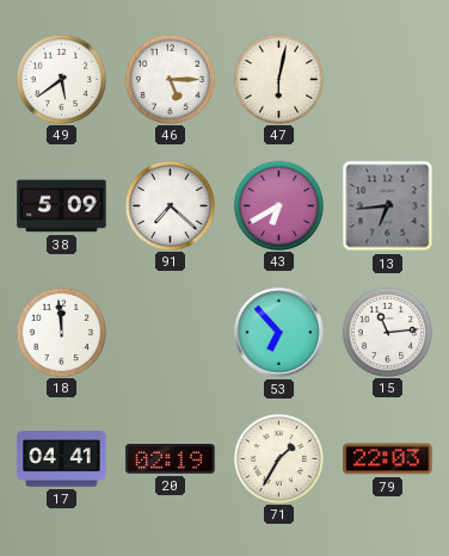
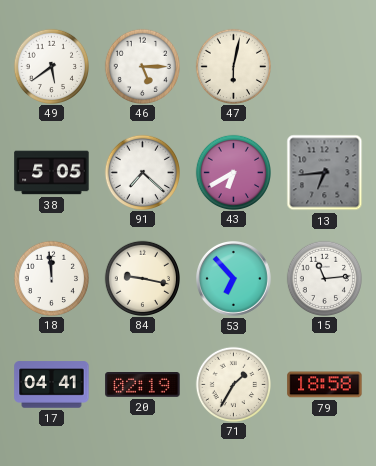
38: 5:09 -> 5:05 (52, 173)
84: none -> 9:17 (142, 278)
79: 22:03 -> 18:58 (325, 385)
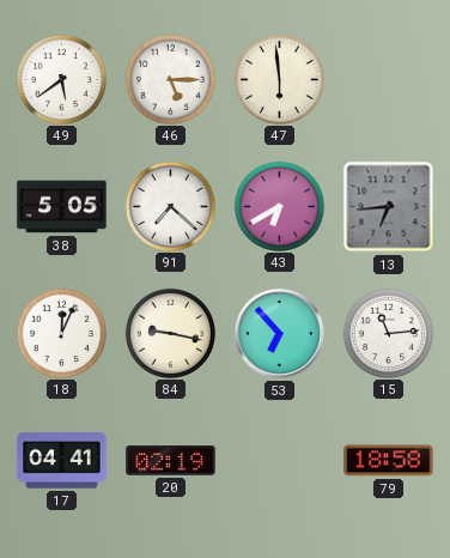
47: 6:02 -> 5:59 (279, 79)
18: 11:59 -> 12:04 (61, 333)
71: 1:35 -> none (233, 384)
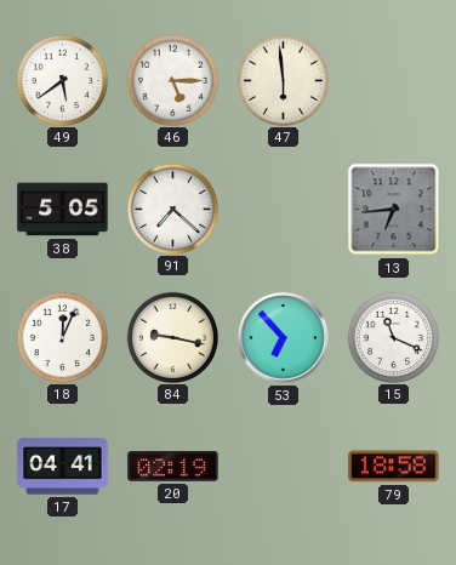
43: 6:40 -> none (279, 206)
15: 11:14 -> 11:19 (393, 337)
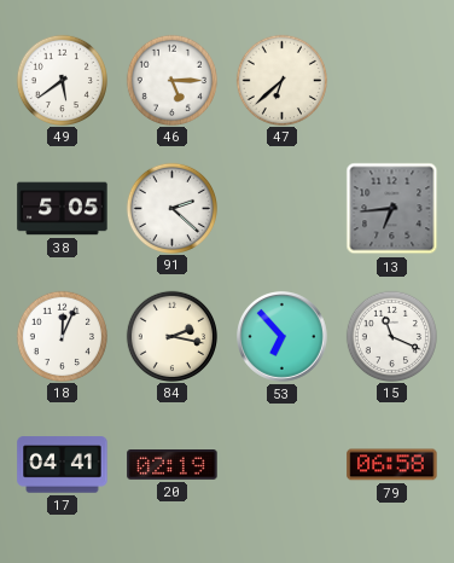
47: 5:59 -> 6:38 (281, 80)
91: 7:22 -> 2:22 (171, 208)
84: 9:17 -> 2:17 (171, 336)
79: 18:58 -> 06:58 (392, 465)
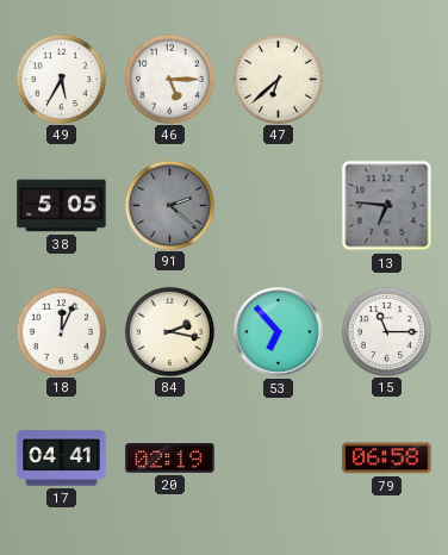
49: 5:39 -> 5:35 (61, 79)
91 dial: white -> grey (169, 205)
13: 6:44 -> 6:46 (387, 206)
15: 11:19 -> 11:15 (386, 331)
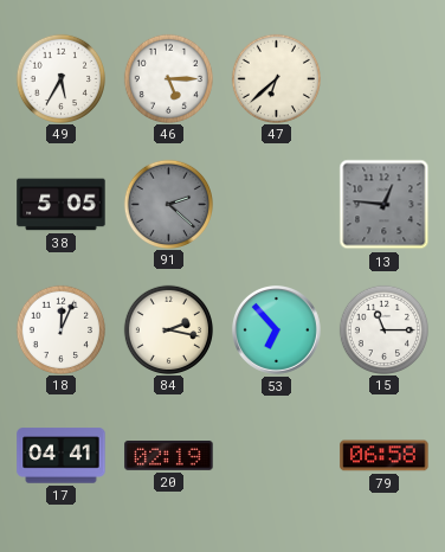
13: 6:46 -> 12:46 (385, 205)
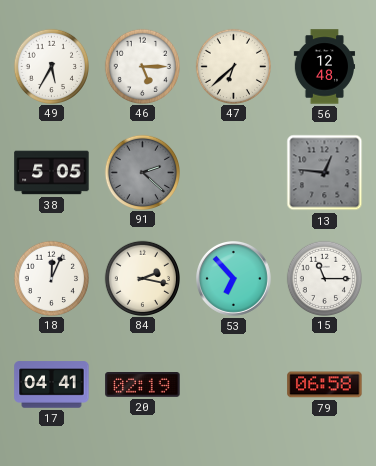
56: none -> 12:48 (325, 67)
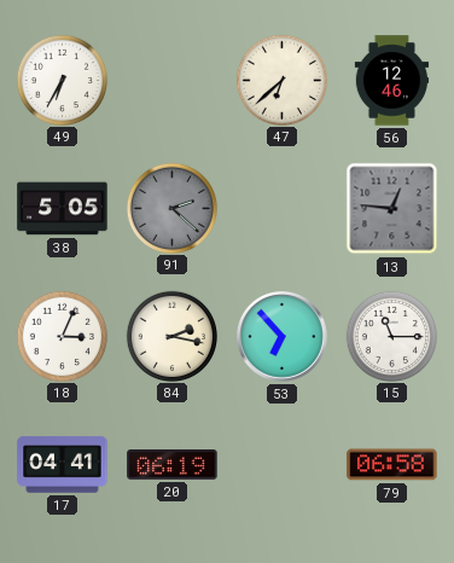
49: 5:35 -> 6:35 (62, 80)
46: 5:15 -> none (142, 66)
56: 12:48 -> 12:46 (392, 81)
18: 12:04 -> 3:04 (62, 336)
20: 02:19 -> 06:19 (173, 465)
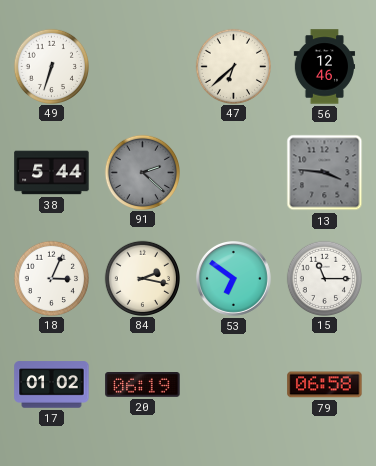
49: 6:35 -> 6:33 (51, 66)
38: 5:05 -> 5:44 (52, 173)
13: 12:46 -> 3:46 (325, 173)
53: 6:53 -> 6:51 (234, 279)
17: 04:41 -> 01:02 (52, 385)
